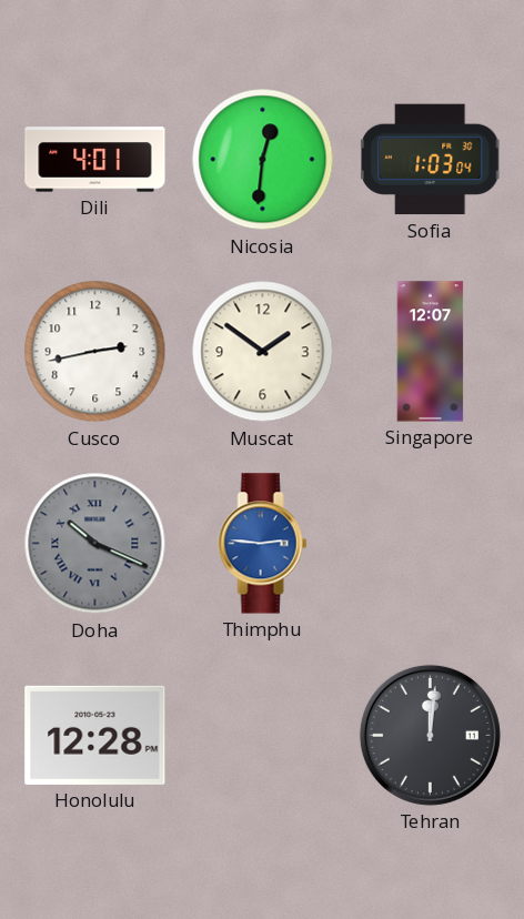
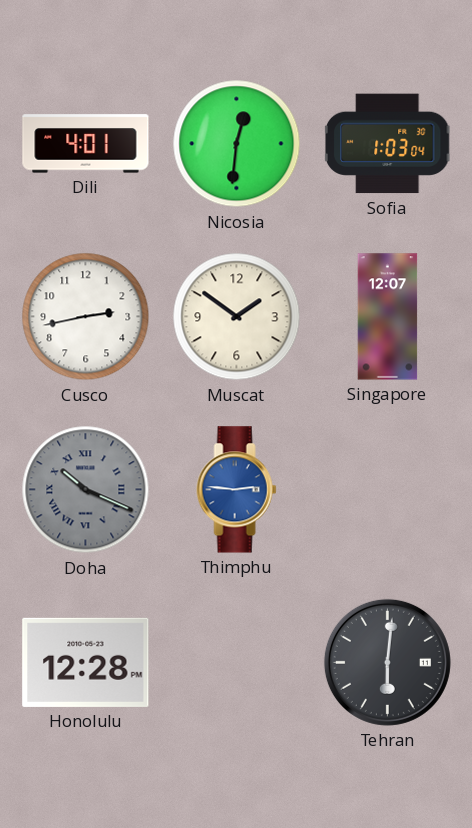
Tehran: 12:01 -> 6:01 (387, 662)
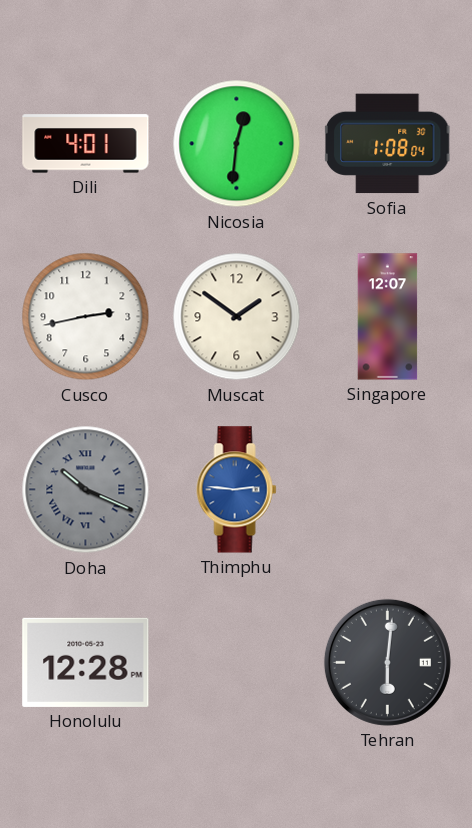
Sofia: 1:03 -> 1:08 (388, 144)
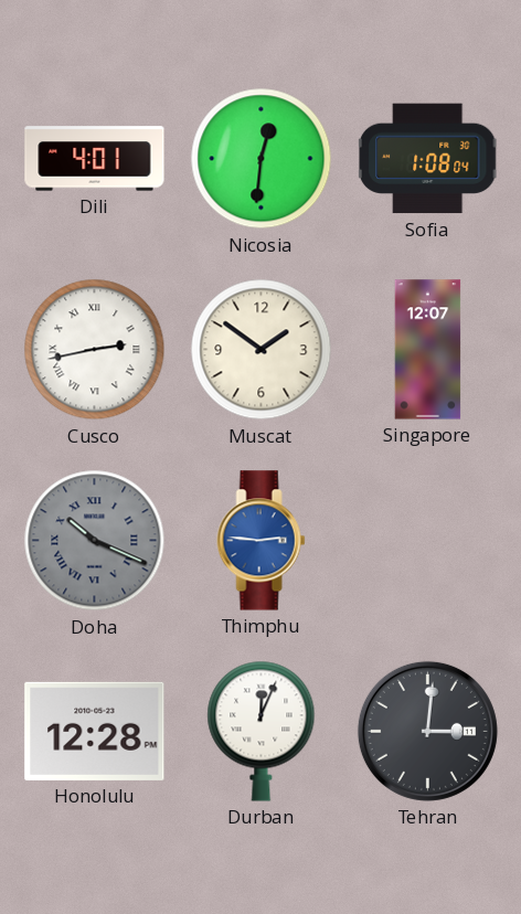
Cusco numerals: Arabic -> Roman (95, 350)
Durban: none -> 12:04 (262, 731)
Tehran: 6:01 -> 3:01 (427, 731)
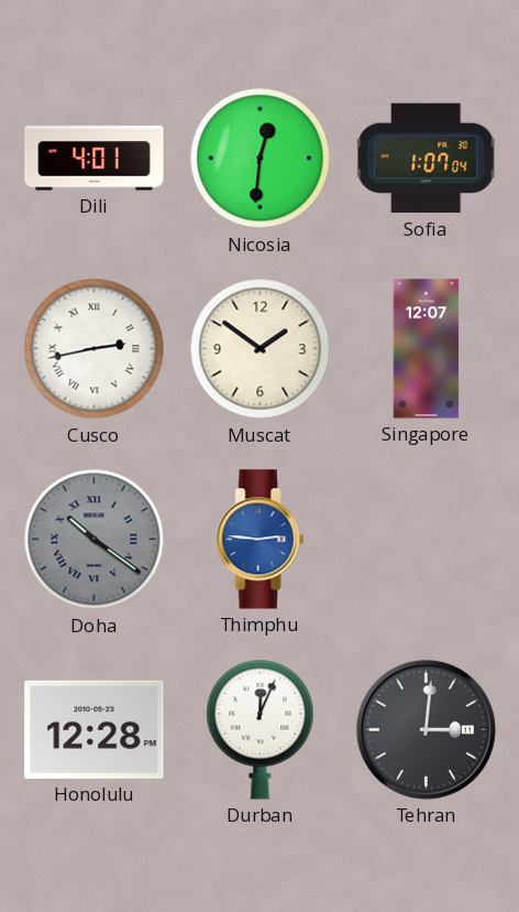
Sofia: 1:08 -> 1:07 (427, 159)
Doha: 10:19 -> 10:21 (95, 540)
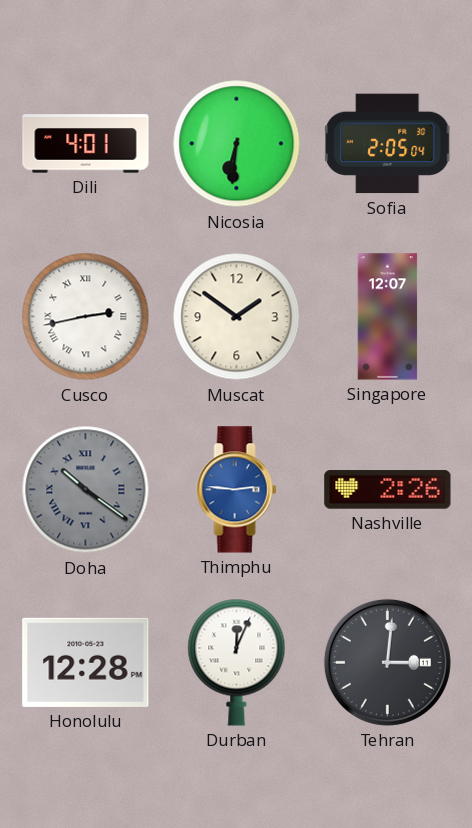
Nicosia: 12:31 -> 6:31 (237, 144)
Sofia: 1:07 -> 2:05 (388, 144)
Nashville: none -> 2:26 (388, 490)
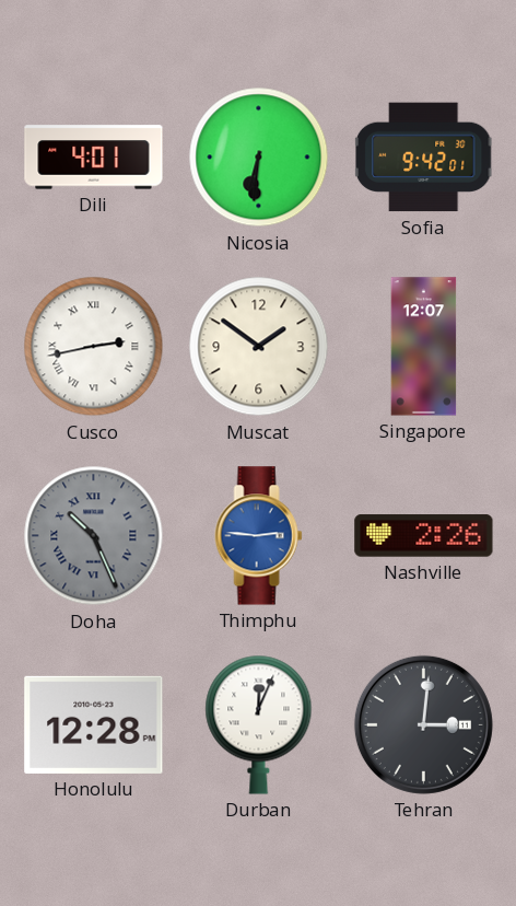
Sofia: 2:05 -> 9:42 (424, 158)
Doha: 10:21 -> 10:26 (94, 536)
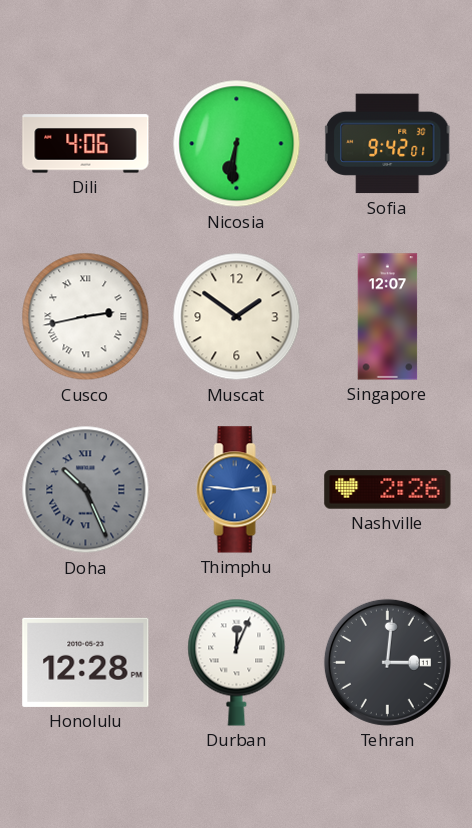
Dili: 4:01 -> 4:06 (86, 144)
